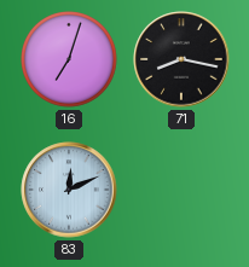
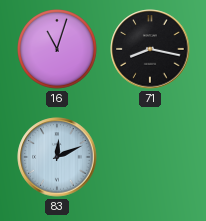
16: 7:03 -> 11:03 (58, 50)
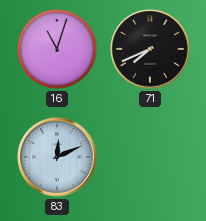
71: 8:17 -> 7:41 (150, 49)
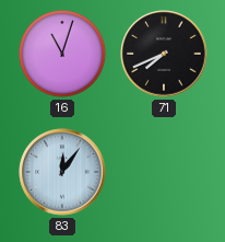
83: 12:11 -> 12:06 (62, 172)
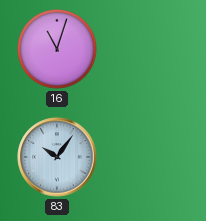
71: 7:41 -> none (164, 54)
83: 12:06 -> 10:06 (57, 157)
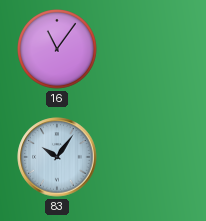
16: 11:03 -> 11:06 (58, 50)
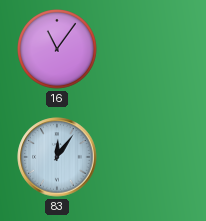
83: 10:06 -> 12:06 (57, 157)
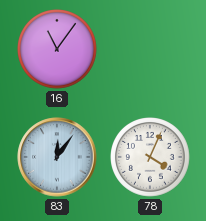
78: none -> 4:04 (151, 158)
